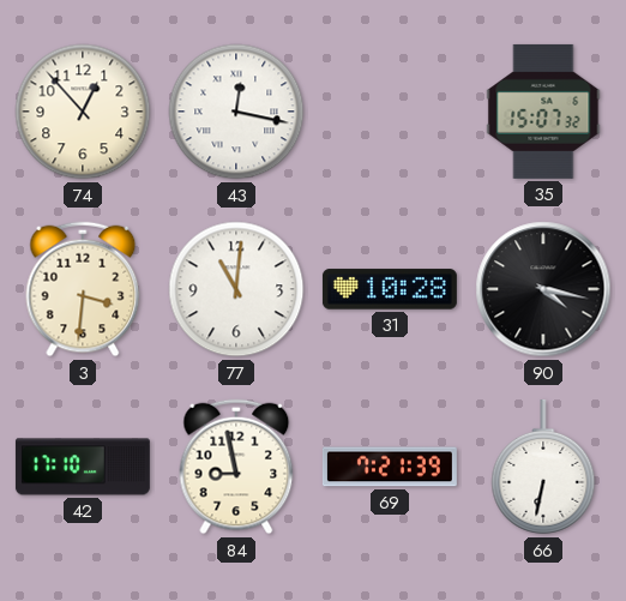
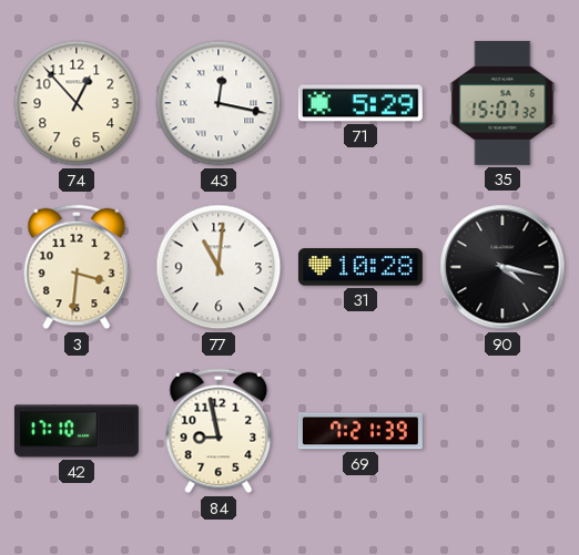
71: none -> 5:29 (360, 103)
66: 6:32 -> none (543, 467)
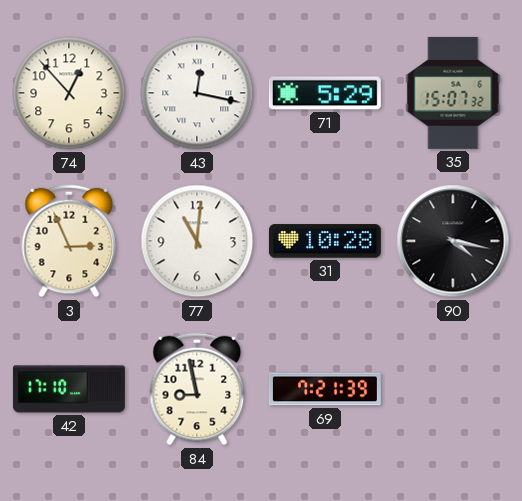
3: 3:31 -> 2:56 (69, 241)
